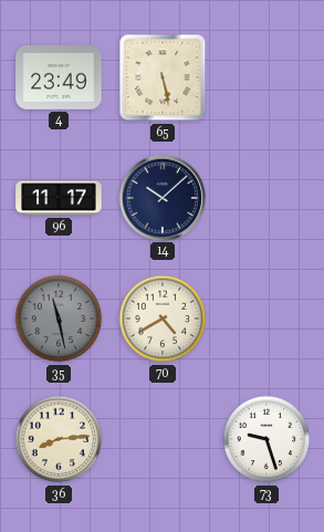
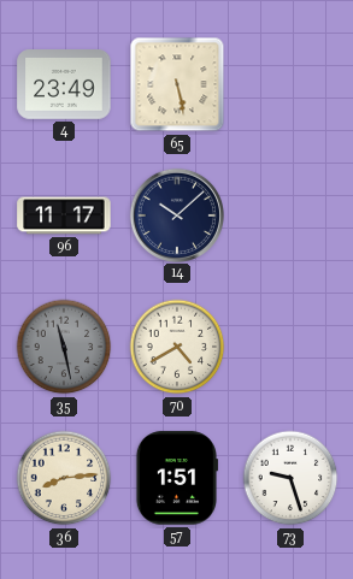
57: none -> 1:51 (176, 478)
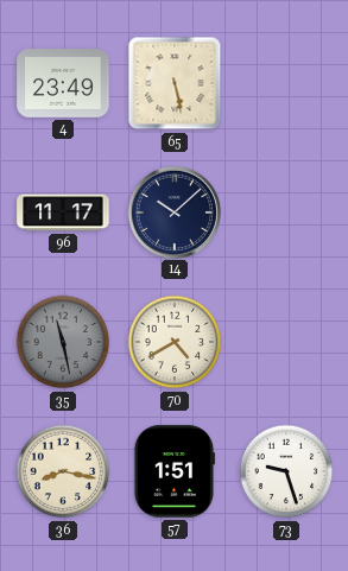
36: 8:14 -> 8:17 (63, 471)
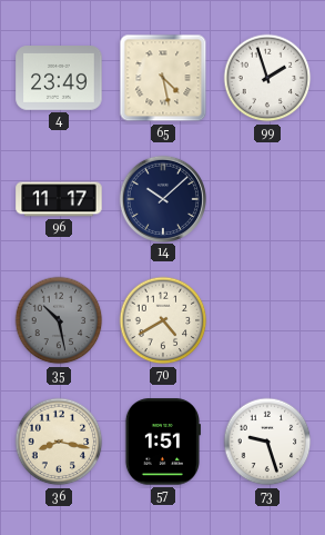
65: 5:28 -> 4:28 (163, 78)
99: none -> 1:57 (267, 78)
35: 11:28 -> 10:28 (59, 320)
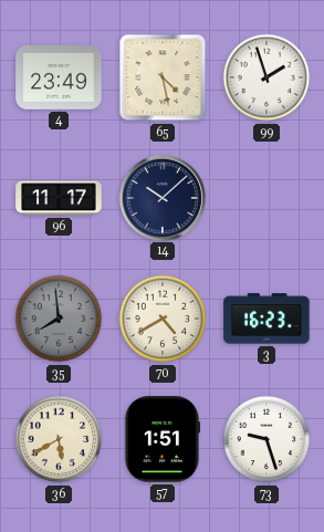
35: 10:28 -> 7:59 (59, 319)
3: none -> 16:23 (266, 319)
36: 8:17 -> 5:40 (59, 439)
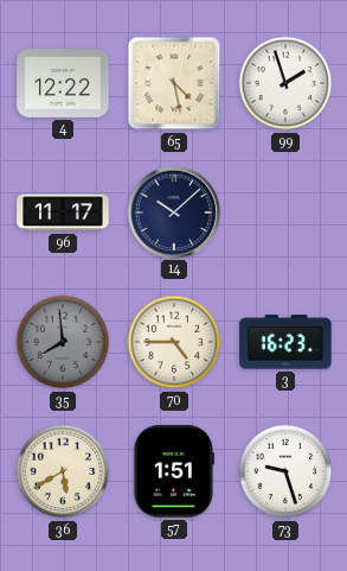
4: 23:49 -> 12:22 (63, 84)
70: 4:40 -> 4:45 (174, 342)
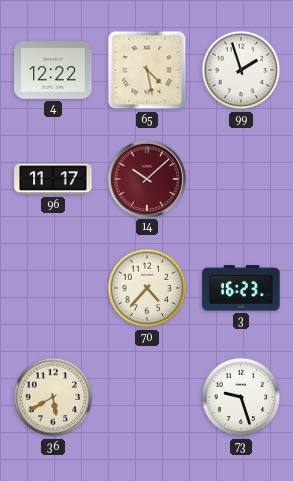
14 dial: navy -> burgundy (146, 178)
35: 7:59 -> none (63, 342)
70: 4:45 -> 4:37 (147, 288)
57: 1:51 -> none (173, 471)
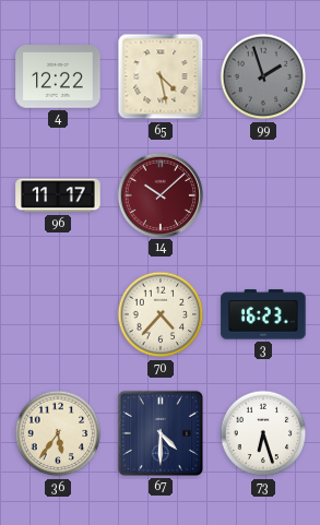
99 dial: white -> grey (263, 76)
36: 5:40 -> 5:36 (58, 433)
67: none -> 4:30 (161, 433)
73: 9:27 -> 6:27 (263, 433)
